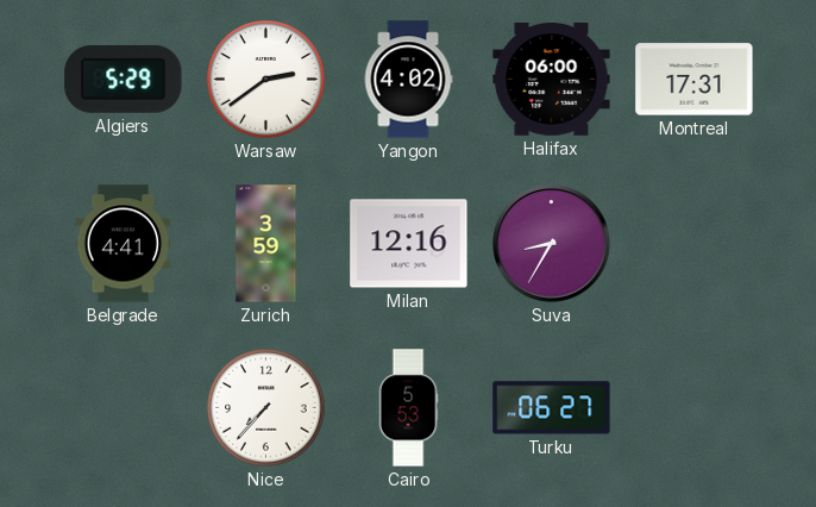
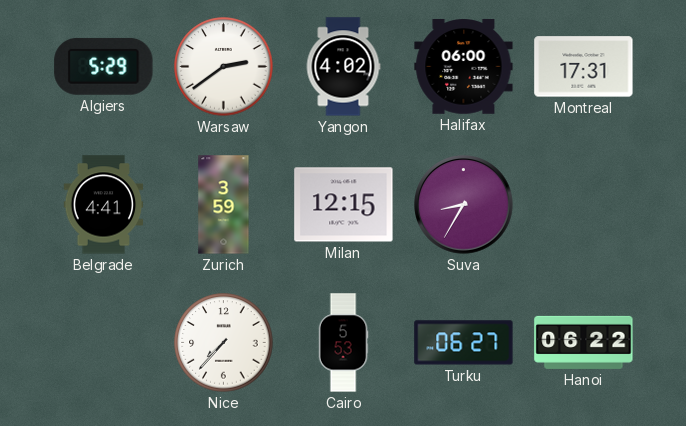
Milan: 12:16 -> 12:15 (344, 205)
Hanoi: none -> 06:22 (584, 342)
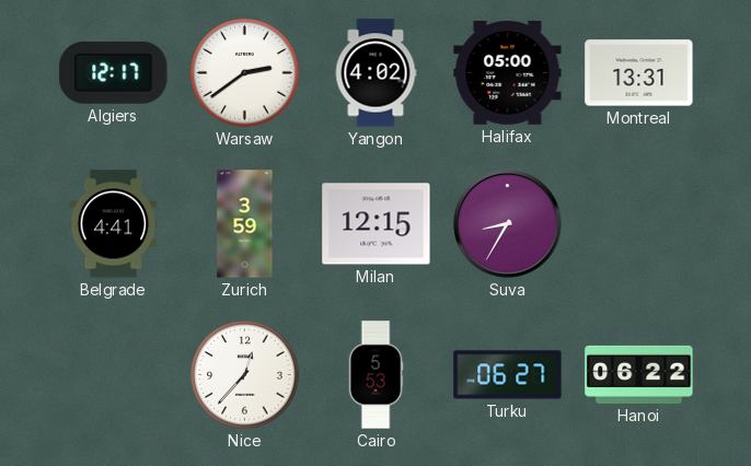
Algiers: 5:29 -> 12:17 (114, 72)
Halifax: 06:00 -> 05:00 (508, 73)
Montreal: 17:31 -> 13:31 (639, 73)
Nice: 7:37 -> 12:37 (245, 375)
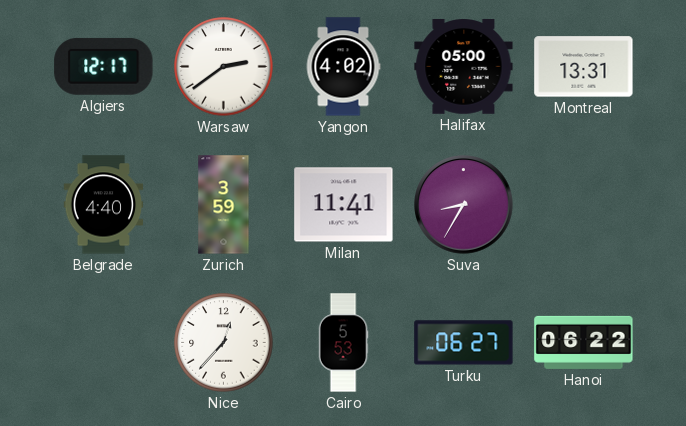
Belgrade: 4:41 -> 4:40 (104, 205)
Milan: 12:15 -> 11:41 (344, 205)
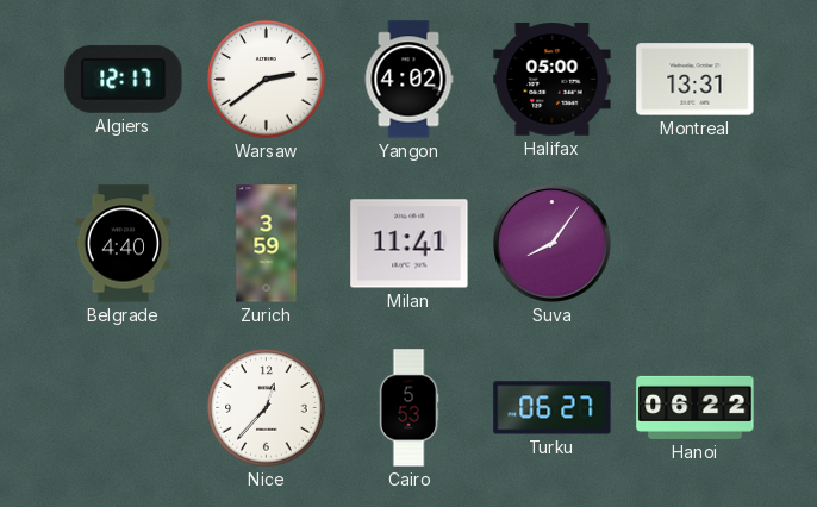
Suva: 8:35 -> 8:06 (553, 244)
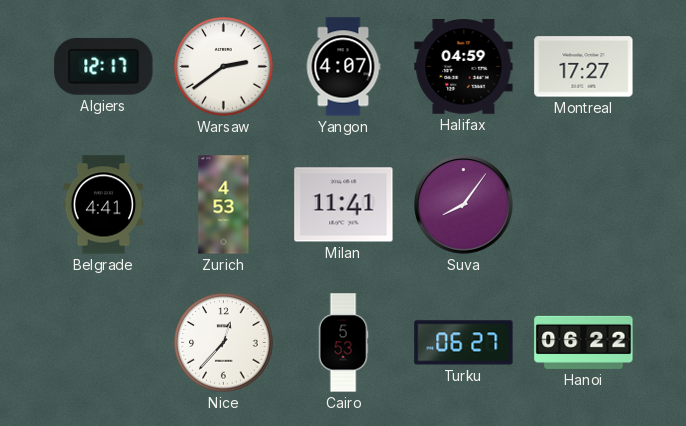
Yangon: 4:02 -> 4:07 (343, 67)
Halifax: 05:00 -> 04:59 (464, 67)
Montreal: 13:31 -> 17:27 (584, 67)
Belgrade: 4:40 -> 4:41 (104, 205)
Zurich: 3:59 -> 4:53 (224, 205)
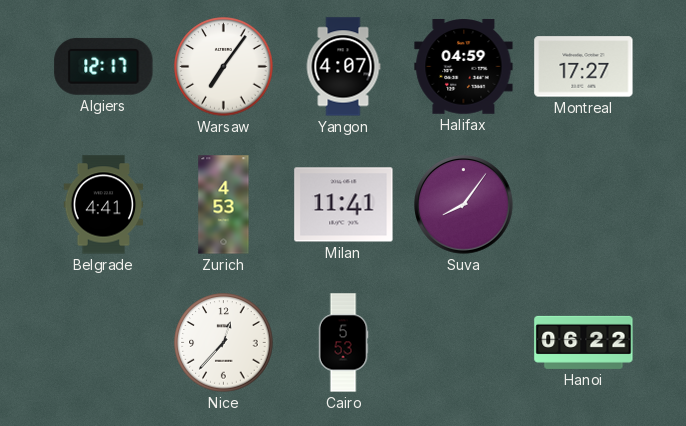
Warsaw: 2:39 -> 7:06 (224, 67)
Turku: 06:27 -> none (464, 343)
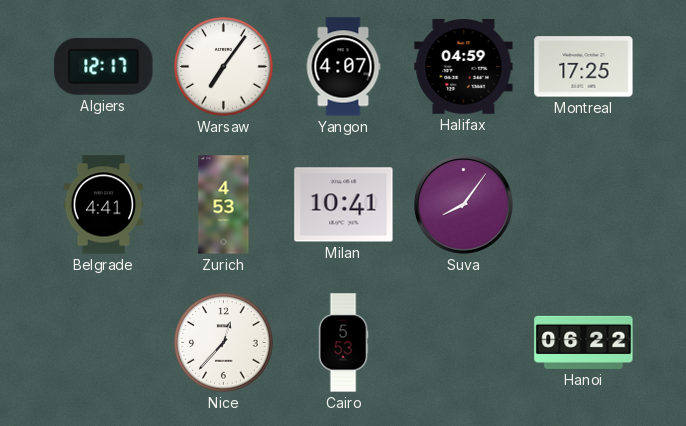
Montreal: 17:27 -> 17:25 (584, 67)
Milan: 11:41 -> 10:41 (344, 205)
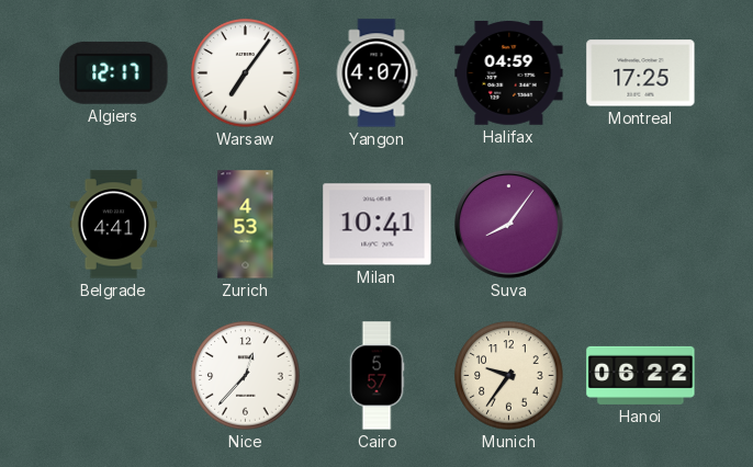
Cairo: 5:53 -> 5:57 (376, 376)
Munich: none -> 9:36 (509, 376)
